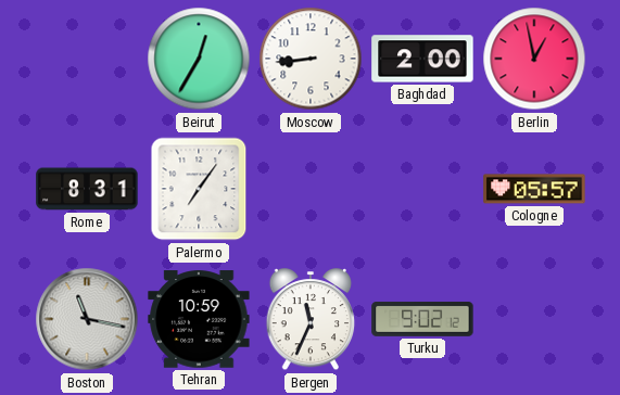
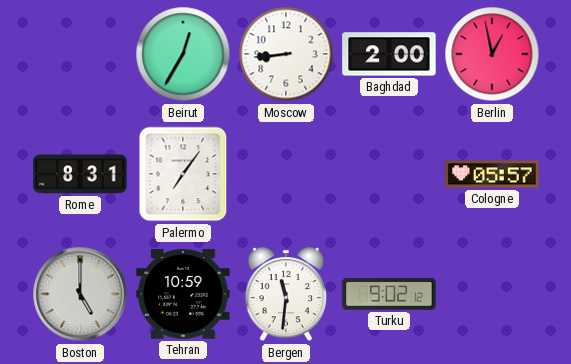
Boston: 11:17 -> 5:00 (80, 294)
Bergen: 11:34 -> 11:31 (286, 295)
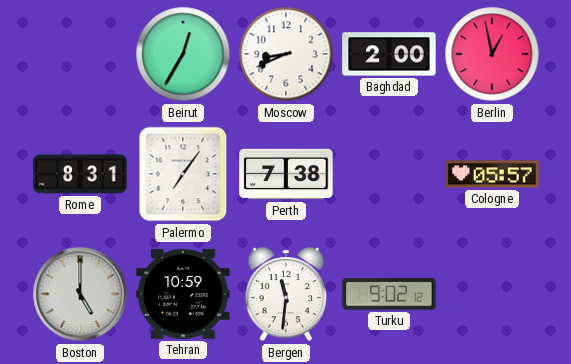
Moscow: 8:44 -> 8:41 (286, 54)
Perth: none -> 7:38 (286, 174)
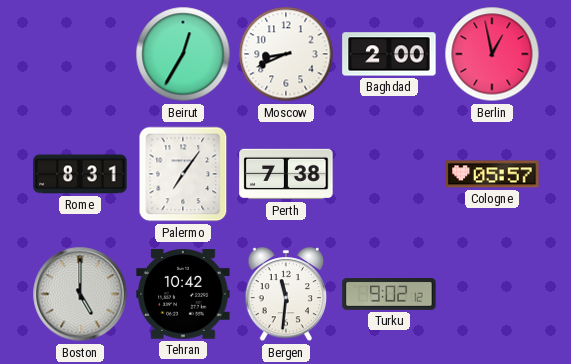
Tehran: 10:59 -> 10:42 (183, 294)
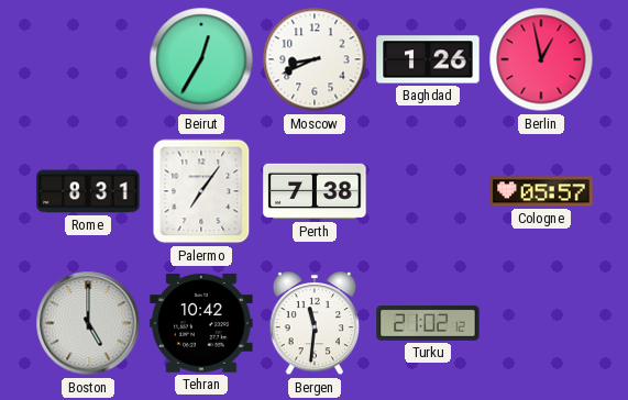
Baghdad: 2:00 -> 1:26 (428, 59)
Turku: 9:02 -> 21:02 (428, 324)
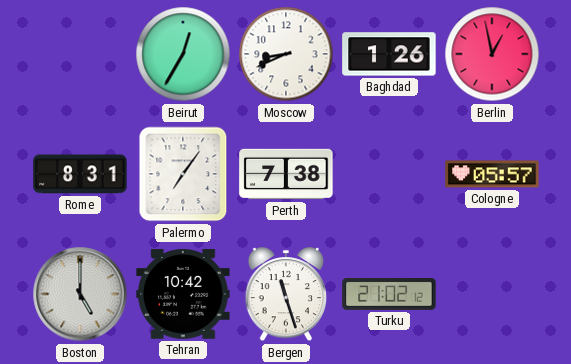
Bergen: 11:31 -> 11:27 (286, 295)
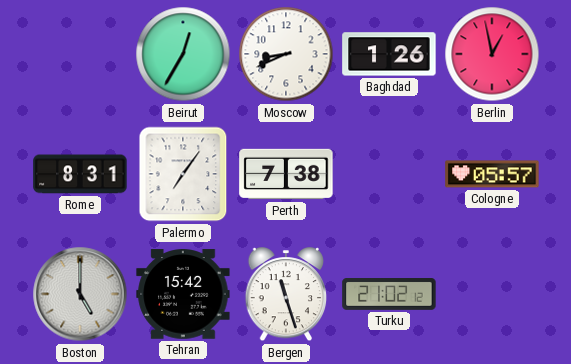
Tehran: 10:42 -> 15:42 (183, 294)
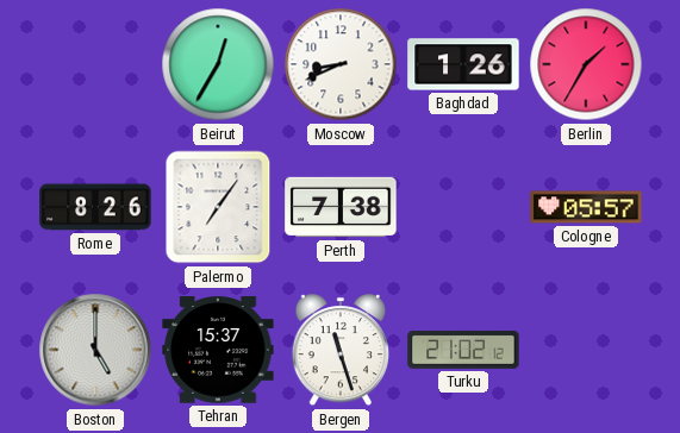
Berlin: 12:58 -> 1:35 (586, 64)
Rome: 8:31 -> 8:26 (95, 207)
Tehran: 15:42 -> 15:37 (218, 350)
